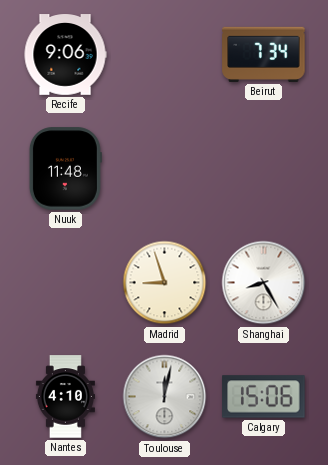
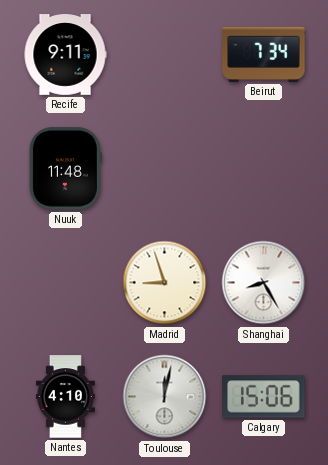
Recife: 9:06 -> 9:11 (65, 55)
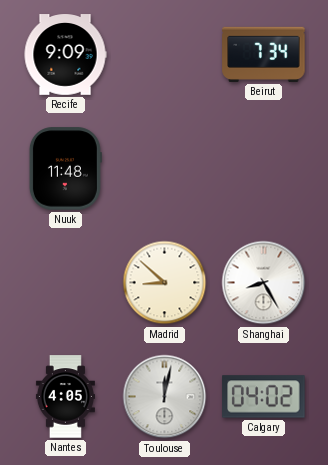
Recife: 9:11 -> 9:09 (65, 55)
Madrid: 8:57 -> 8:52 (165, 283)
Nantes: 4:10 -> 4:05 (65, 397)
Calgary: 15:06 -> 04:02 (264, 397)
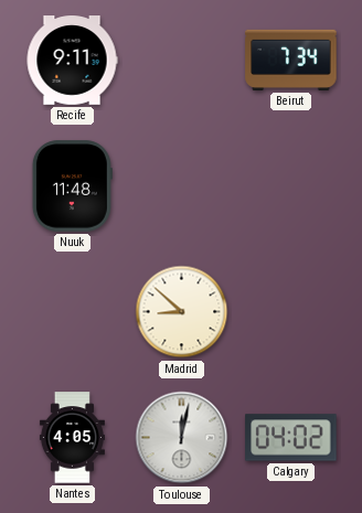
Recife: 9:09 -> 9:11 (72, 61)
Shanghai: 8:25 -> none (264, 283)
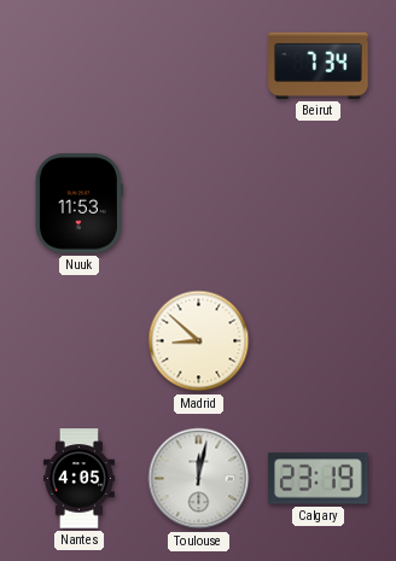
Recife: 9:11 -> none (72, 61)
Nuuk: 11:48 -> 11:53 (78, 204)
Calgary: 04:02 -> 23:19 (319, 479)
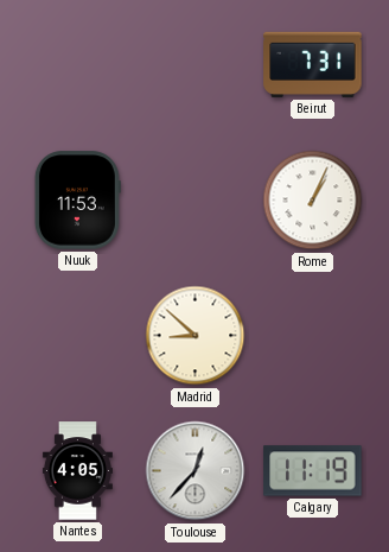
Beirut: 7:34 -> 7:31 (313, 64)
Rome: none -> 1:04 (313, 201)
Toulouse: 12:02 -> 12:37 (196, 471)
Calgary: 23:19 -> 11:19 (313, 471)
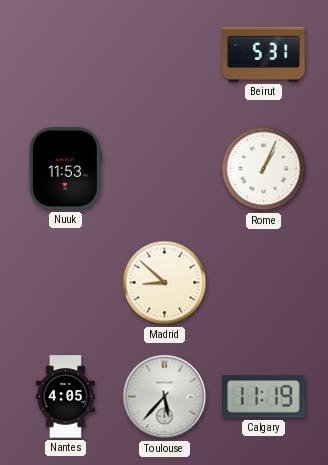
Beirut: 7:31 -> 5:31 (264, 54)
Toulouse: 12:37 -> 5:37 (165, 397)
